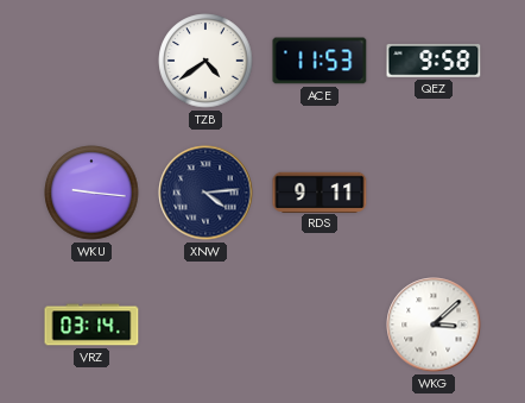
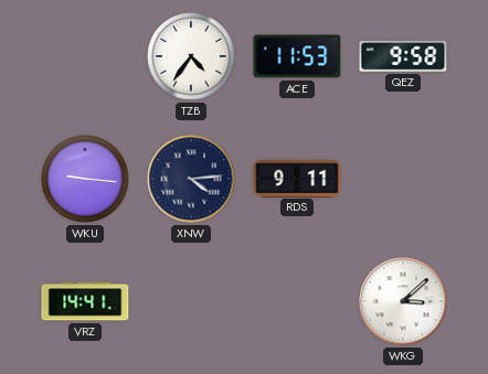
TZB: 4:39 -> 4:36 (191, 56)
VRZ: 03:14 -> 14:41 (85, 301)
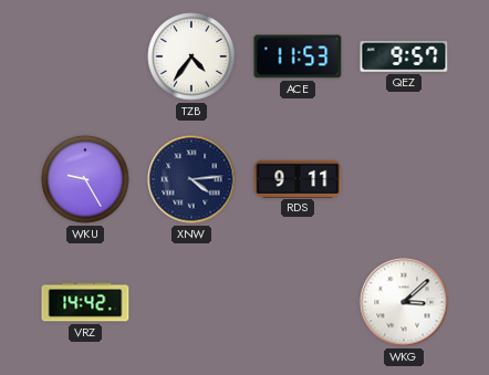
QEZ: 9:58 -> 9:57 (404, 56)
WKU: 9:16 -> 9:25 (85, 179)
VRZ: 14:41 -> 14:42 (85, 302)
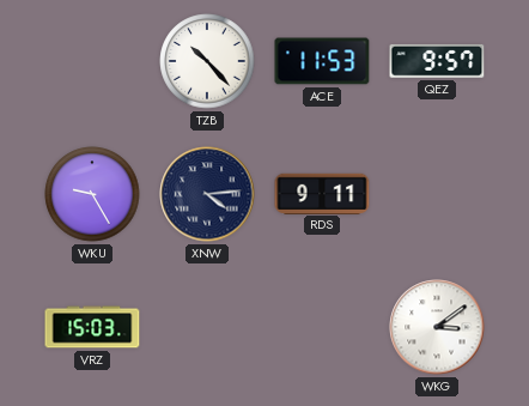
TZB: 4:36 -> 10:23 (207, 61)
VRZ: 14:42 -> 15:03 (92, 327)
WKG: 3:08 -> 3:09 (437, 327)
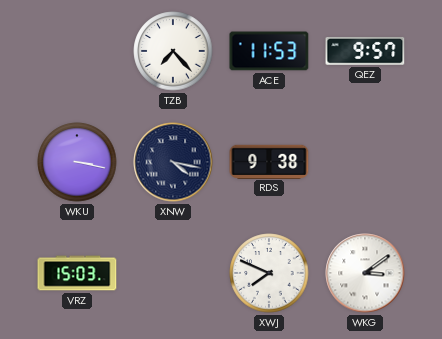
TZB: 10:23 -> 7:23 (173, 51)
WKU: 9:25 -> 3:17 (77, 162)
XNW: 4:14 -> 4:17 (173, 162)
RDS: 9:11 -> 9:38 (269, 161)
XWJ: none -> 7:49 (269, 273)
